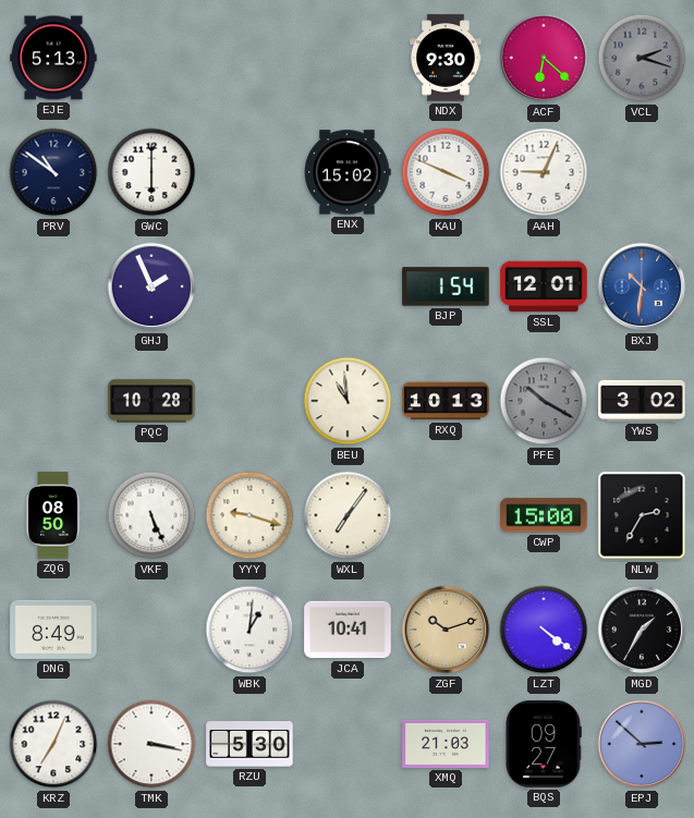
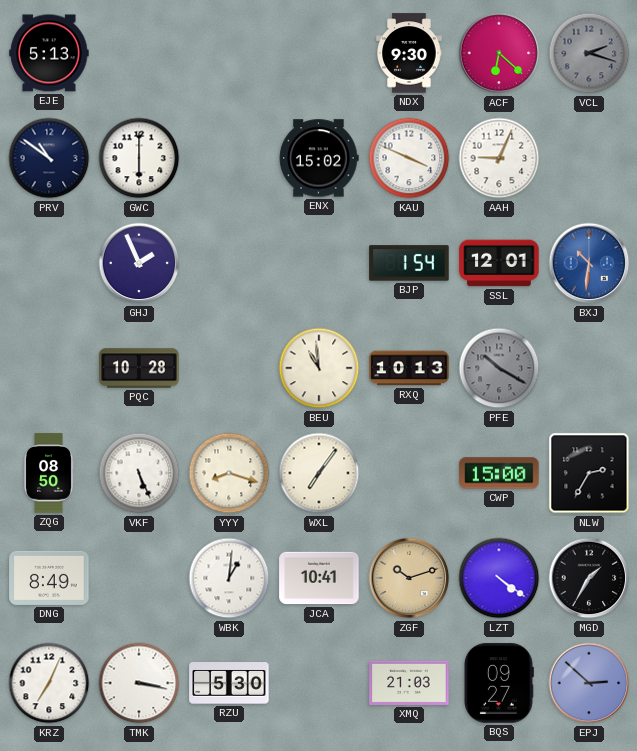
YWS: 3:02 -> none (642, 401)
YYY: 9:18 -> 8:18 (229, 473)
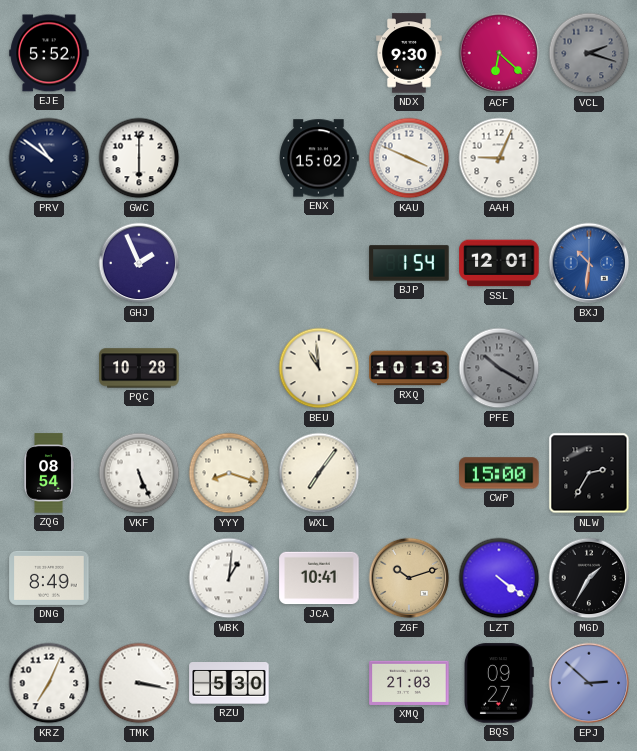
EJE: 5:13 -> 5:52 (49, 53)
ZQG: 08:50 -> 08:54 (49, 473)
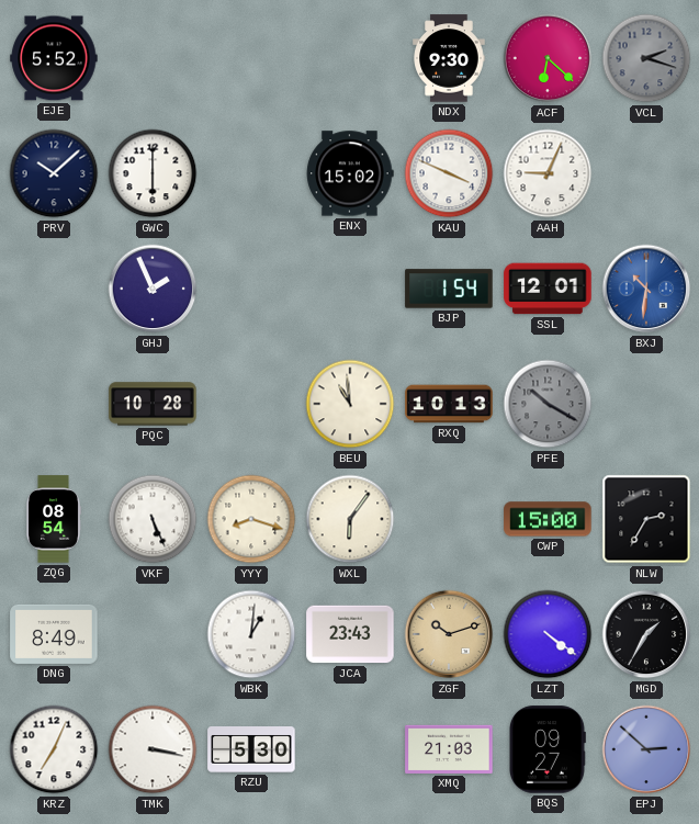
PRV: 10:51 -> 10:08 (54, 173)
WXL: 7:06 -> 6:06 (350, 519)
JCA: 10:41 -> 23:43 (350, 634)
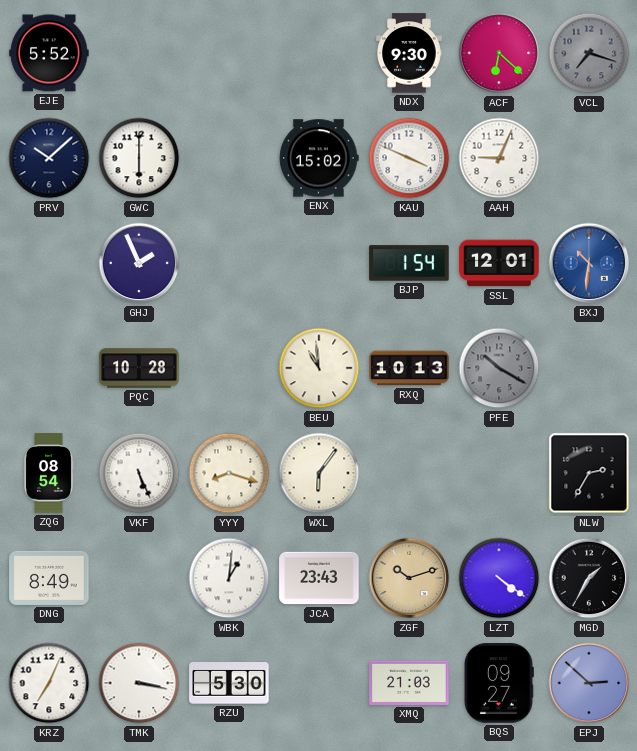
VCL: 2:18 -> 7:18 (589, 53)
CWP: 15:00 -> none (548, 519)
